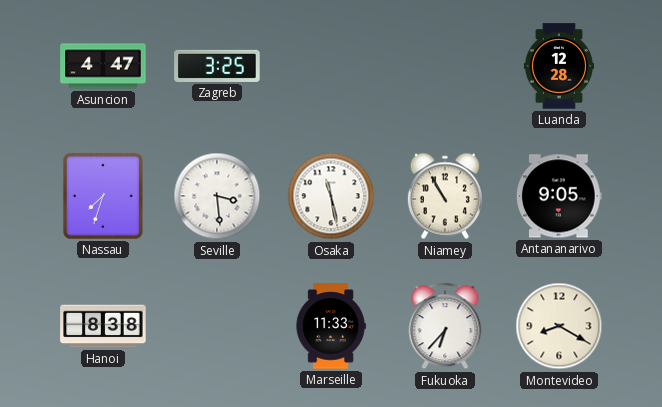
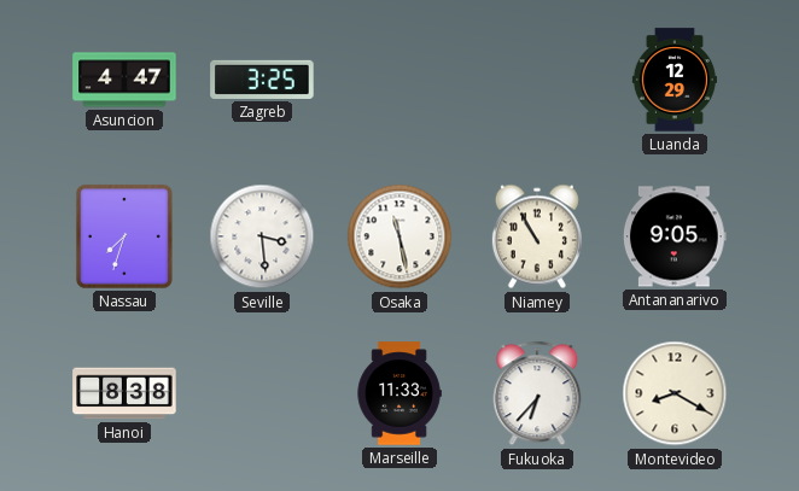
Luanda: 12:28 -> 12:29 (675, 80)
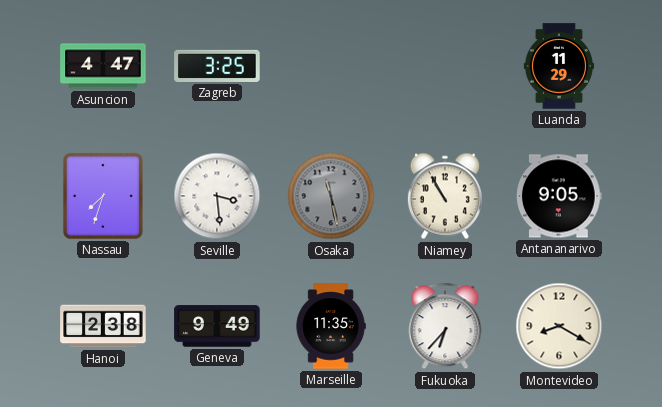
Luanda: 12:29 -> 11:29 (559, 66)
Osaka dial: white -> grey (331, 196)
Hanoi: 8:38 -> 2:38 (103, 326)
Geneva: none -> 9:49 (217, 326)
Marseille: 11:33 -> 11:35 (331, 326)
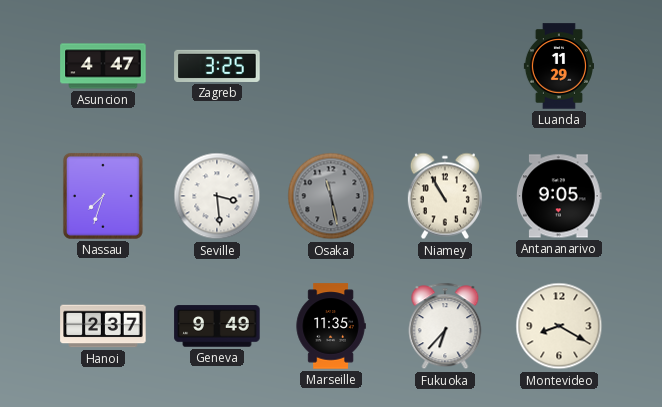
Hanoi: 2:38 -> 2:37 (103, 326)
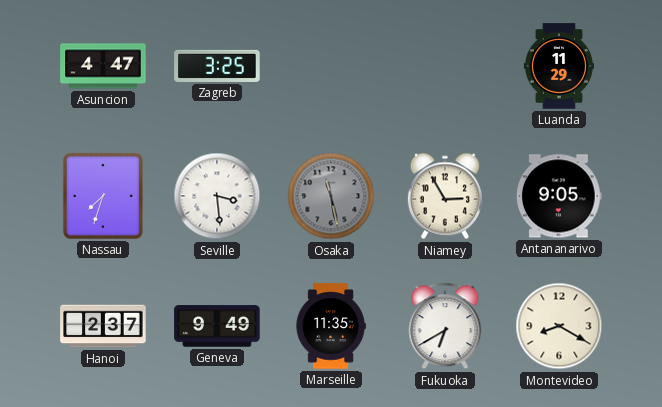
Niamey: 10:55 -> 2:55 (445, 196)
Fukuoka: 6:37 -> 6:40 (445, 326)
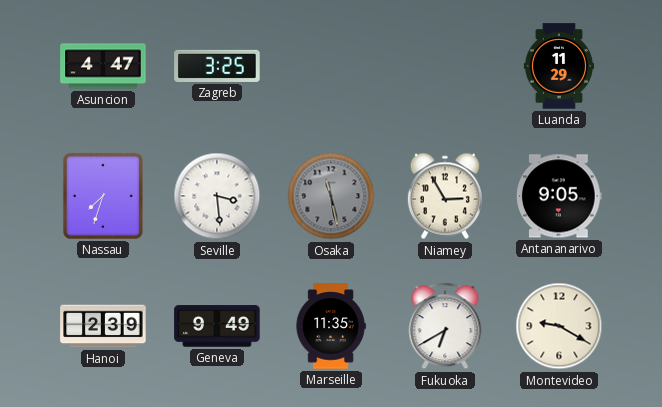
Hanoi: 2:37 -> 2:39 (103, 326)
Montevideo: 8:20 -> 9:20 (559, 326)
